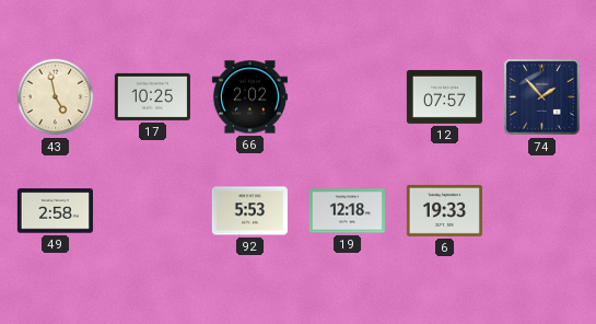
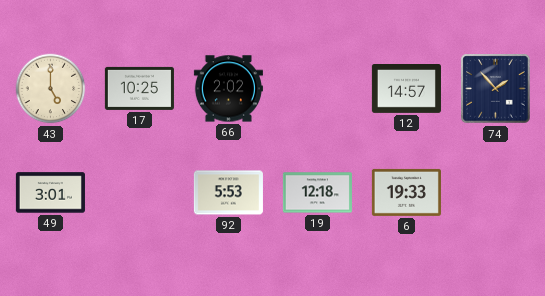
43: 4:58 -> 5:00 (51, 89)
12: 07:57 -> 14:57 (406, 89)
49: 2:58 -> 3:01 (50, 193)
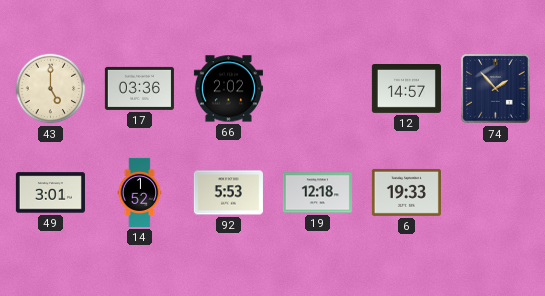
17: 10:25 -> 03:36 (139, 88)
14: none -> 1:52 (140, 192)
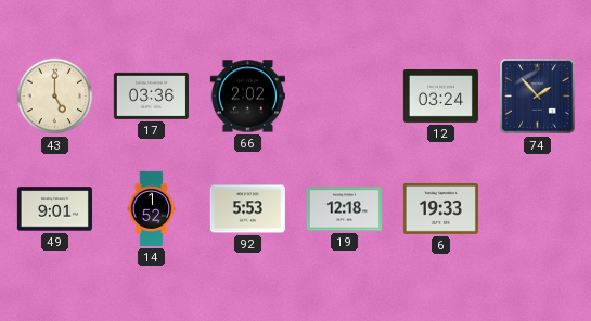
12: 14:57 -> 03:24 (440, 97)
49: 3:01 -> 9:01 (54, 209)
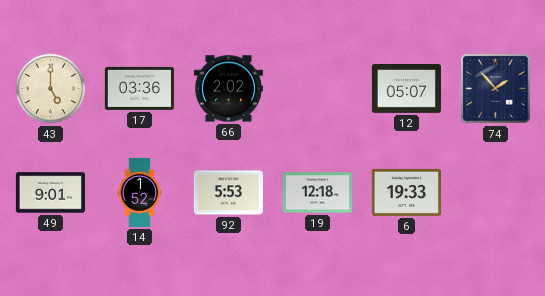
12: 03:24 -> 05:07 (406, 89)
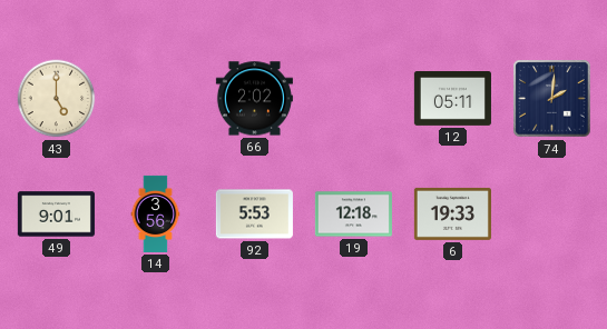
17: 03:36 -> none (139, 88)
12: 05:07 -> 05:11 (452, 99)
74: 1:53 -> 2:01 (552, 99)
14: 1:52 -> 3:56 (156, 213)
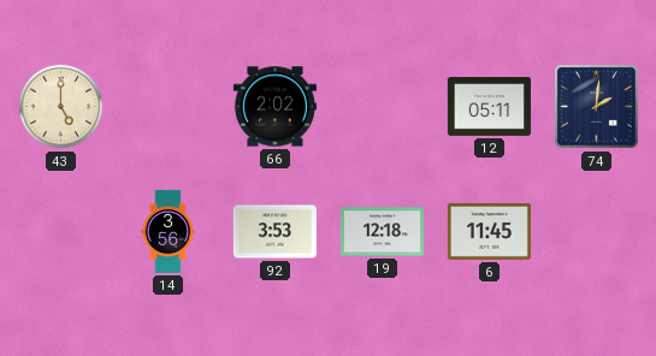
49: 9:01 -> none (56, 215)
92: 5:53 -> 3:53 (274, 232)
6: 19:33 -> 11:45 (489, 231)
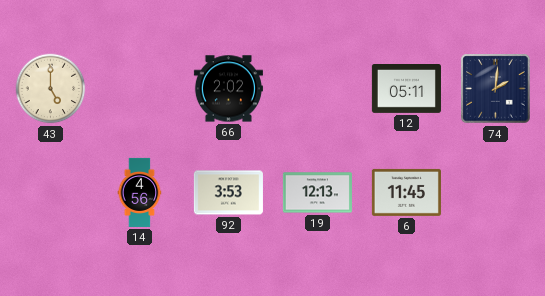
14: 3:56 -> 4:56 (140, 192)
19: 12:18 -> 12:13 (317, 193)
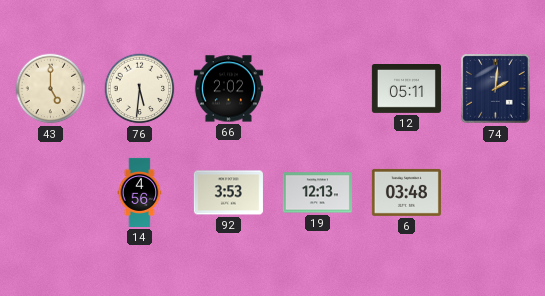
76: none -> 5:31 (140, 89)
6: 11:45 -> 03:48 (406, 192)
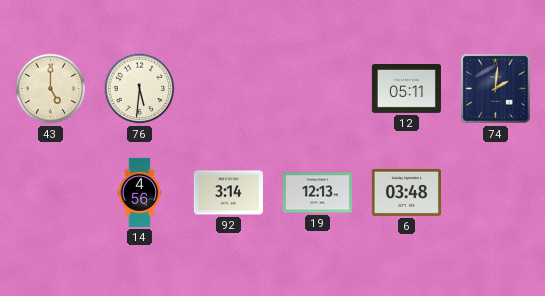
66: 2:02 -> none (228, 89)
92: 3:53 -> 3:14 (228, 193)
